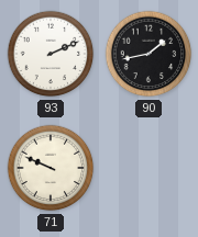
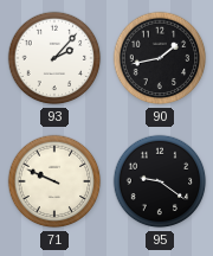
93: 2:11 -> 2:07 (54, 58)
95: none -> 9:21 (160, 181)
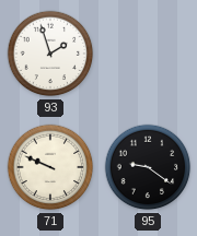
93: 2:07 -> 1:57 (50, 54)
90: 1:43 -> none (160, 58)
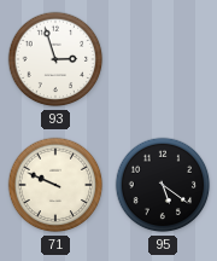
93: 1:57 -> 2:57 (55, 59)
95: 9:21 -> 5:21 (163, 185)
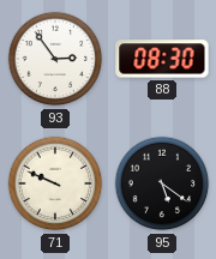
93: 2:57 -> 2:54 (55, 59)
88: none -> 08:30 (162, 59)
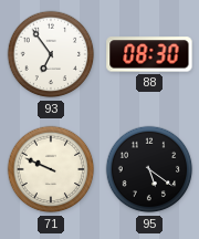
93: 2:54 -> 6:54 (51, 54)
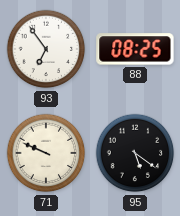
88: 08:30 -> 08:25 (135, 49)
